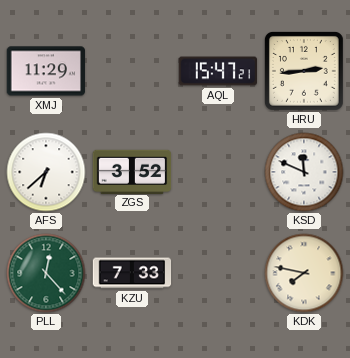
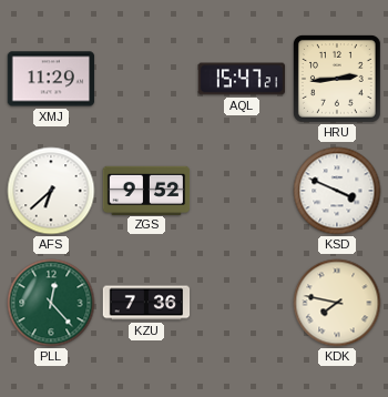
ZGS: 3:52 -> 9:52 (146, 190)
KSD: 11:49 -> 3:49 (337, 191)
KZU: 7:33 -> 7:36 (146, 303)
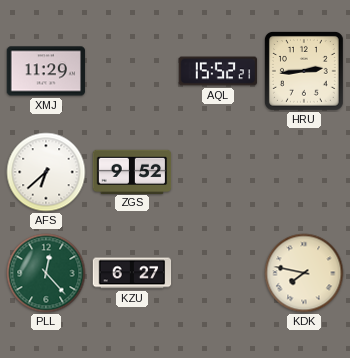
AQL: 15:47 -> 15:52 (218, 71)
KSD: 3:49 -> none (337, 191)
KZU: 7:36 -> 6:27 (132, 273)
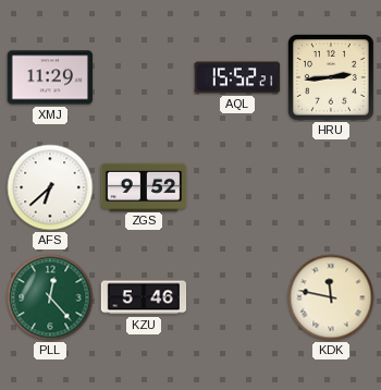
KZU: 6:27 -> 5:46 (144, 297)
KDK: 7:47 -> 11:47 (331, 297)
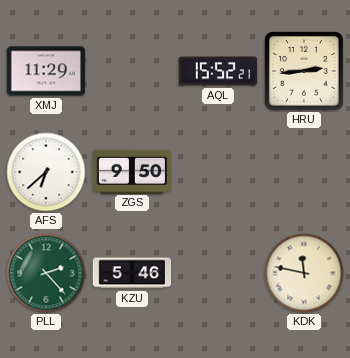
ZGS: 9:52 -> 9:50 (132, 171)
PLL: 12:23 -> 2:23 (46, 273)
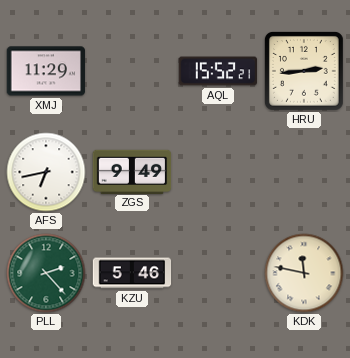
AFS: 6:38 -> 6:43 (46, 172)
ZGS: 9:50 -> 9:49 (132, 171)
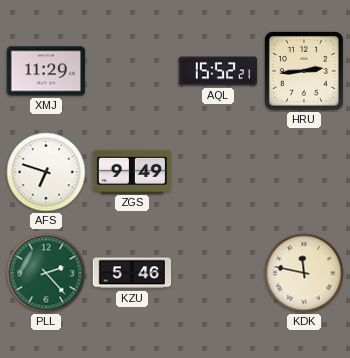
AFS: 6:43 -> 6:48 (46, 172)
